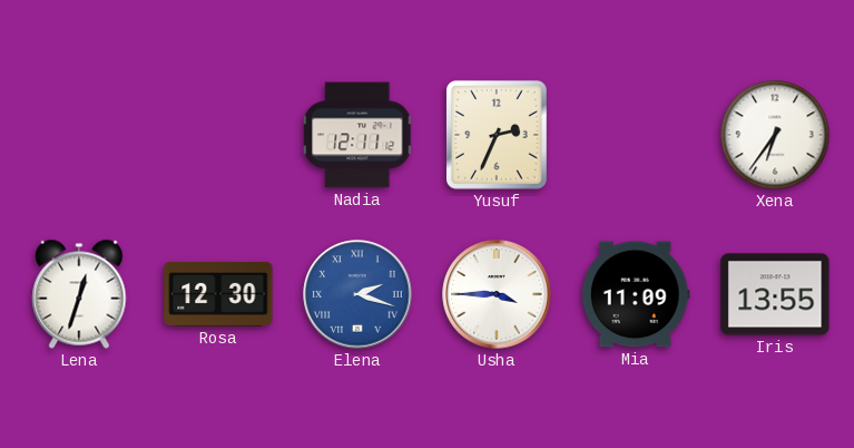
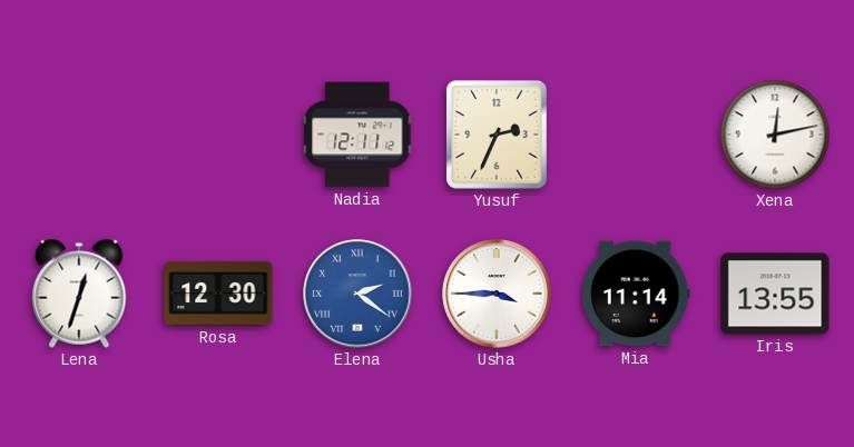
Xena: 6:36 -> 12:13 (775, 135)
Elena: 2:18 -> 2:21 (357, 294)
Mia: 11:09 -> 11:14 (636, 294)
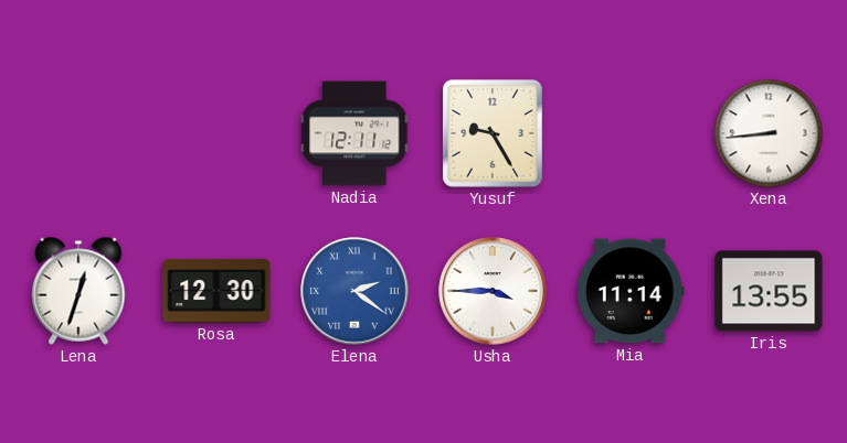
Yusuf: 2:34 -> 9:25 (493, 133)
Xena: 12:13 -> 8:44 (769, 133)
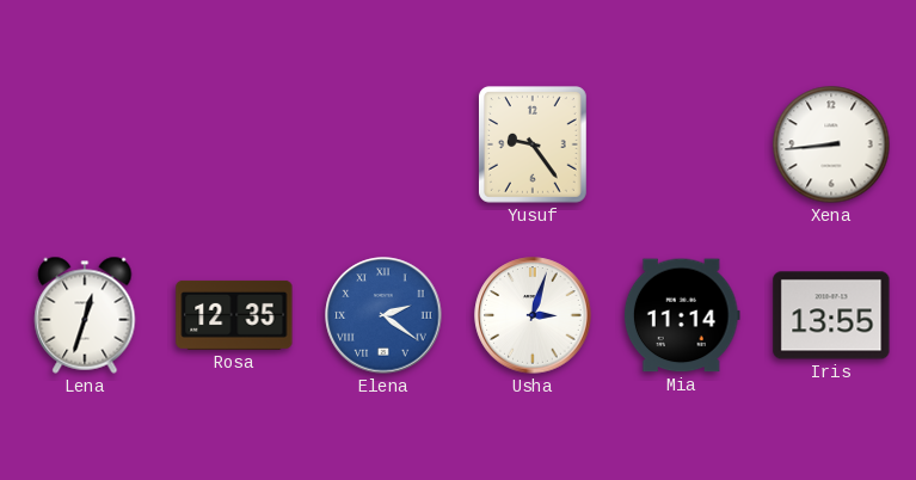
Nadia: 12:11 -> none (356, 133)
Yusuf: 9:25 -> 9:24 (533, 144)
Rosa: 12:30 -> 12:35 (234, 315)
Usha: 3:45 -> 3:03 (533, 315)
